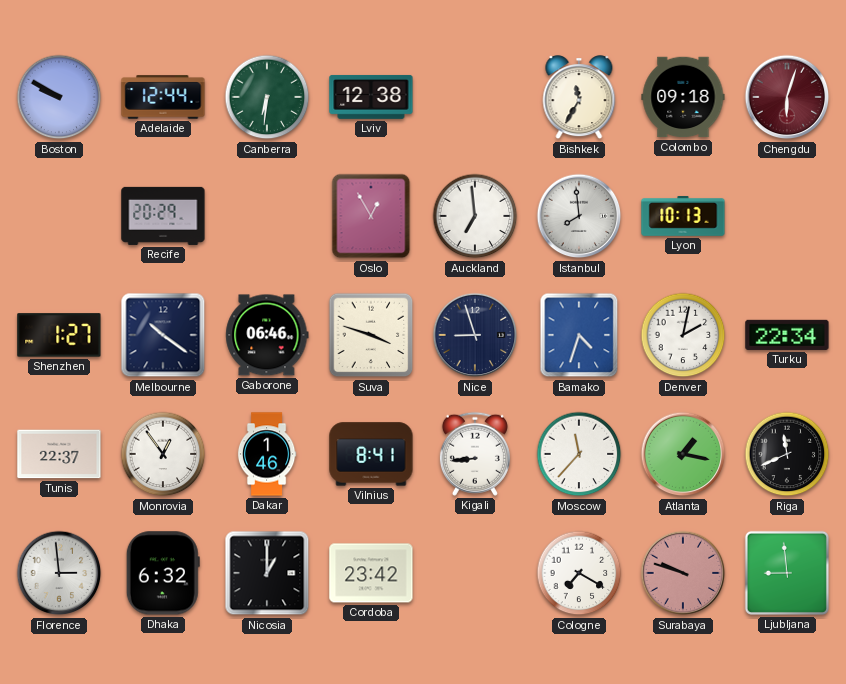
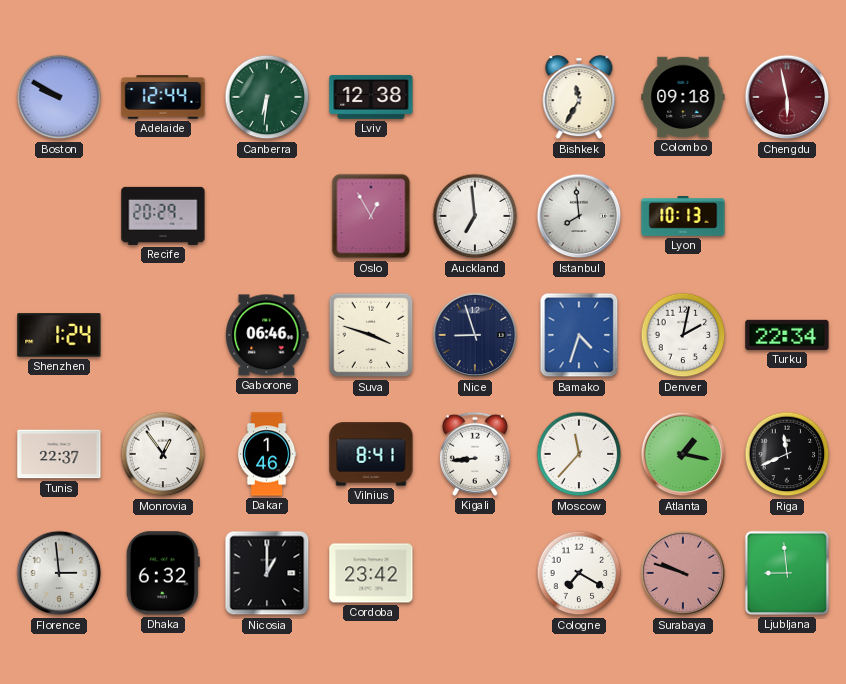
Chengdu: 6:03 -> 5:58 (787, 97)
Shenzhen: 1:27 -> 1:24 (59, 335)
Melbourne: 10:21 -> none (163, 335)
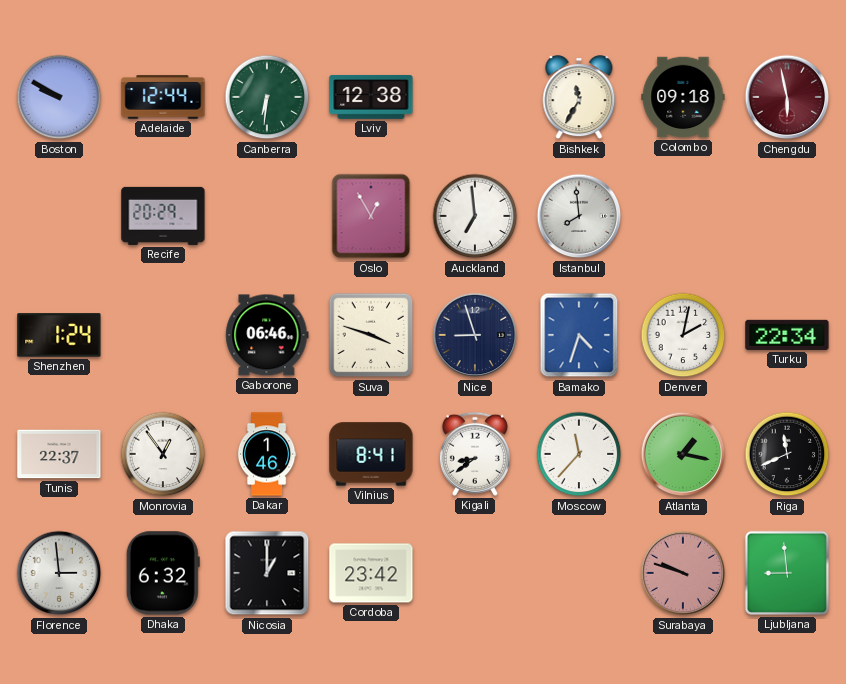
Lyon: 10:13 -> none (683, 217)
Kigali: 8:44 -> 8:39 (475, 454)
Cologne: 7:20 -> none (579, 573)
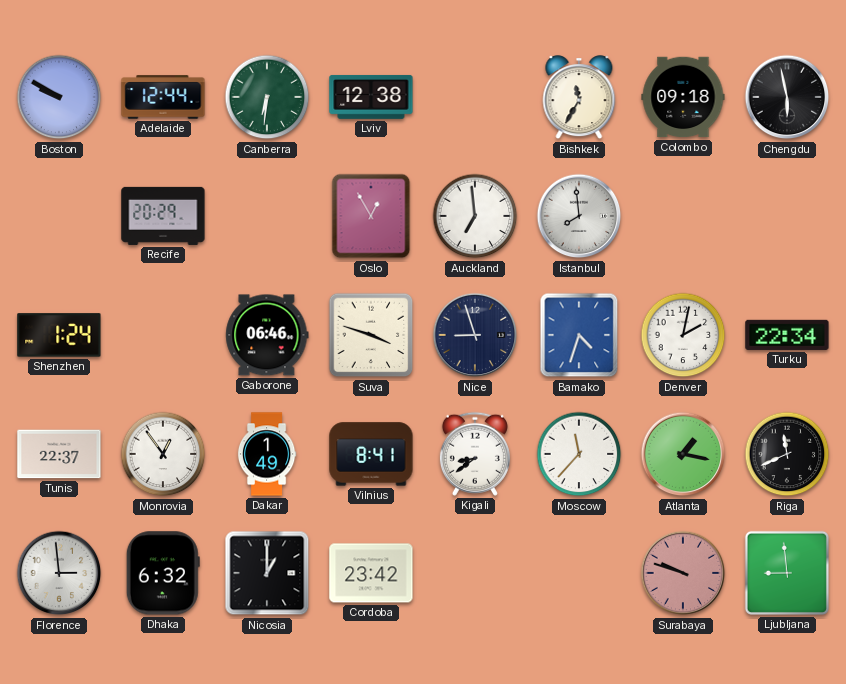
Chengdu dial: burgundy -> black (787, 97)
Dakar: 1:46 -> 1:49 (267, 454)
